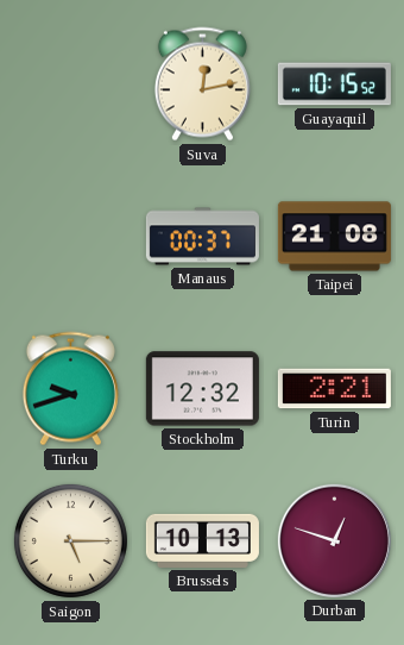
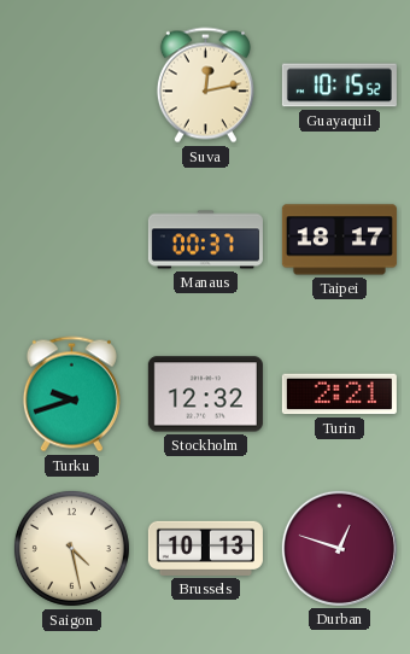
Taipei: 21:08 -> 18:17 (339, 240)
Saigon: 5:15 -> 4:28 (71, 548)
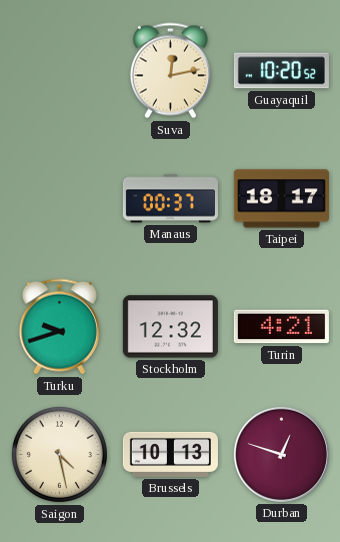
Guayaquil: 10:15 -> 10:20 (281, 71)
Turin: 2:21 -> 4:21 (281, 327)
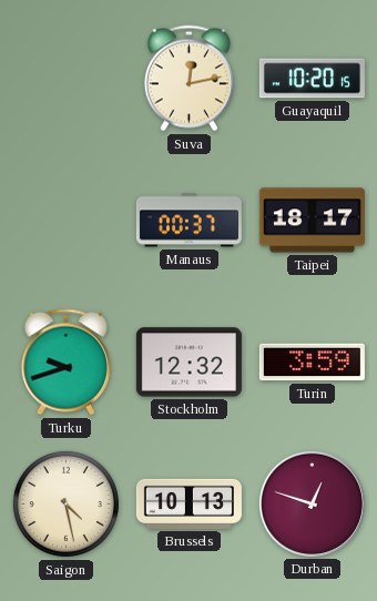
Guayaquil: 10:20:52 -> 10:20:15 (312, 79)
Turin: 4:21 -> 3:59 (312, 363)
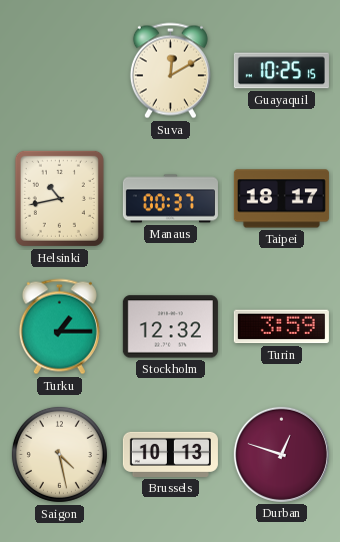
Suva: 12:13 -> 12:10 (170, 71)
Guayaquil: 10:20 -> 10:25 (281, 71)
Helsinki: none -> 10:43 (59, 198)
Turku: 9:42 -> 1:15 (59, 327)
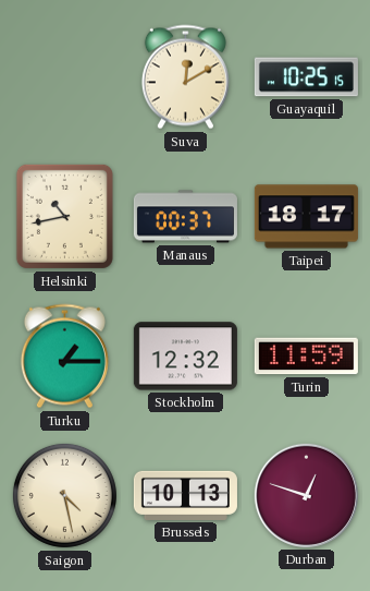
Turin: 3:59 -> 11:59 (306, 357)
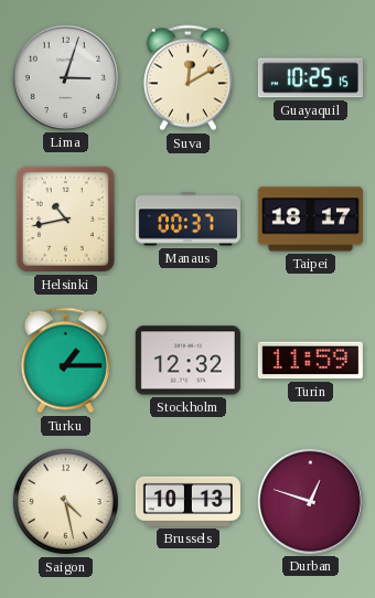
Lima: none -> 3:03 (65, 77)
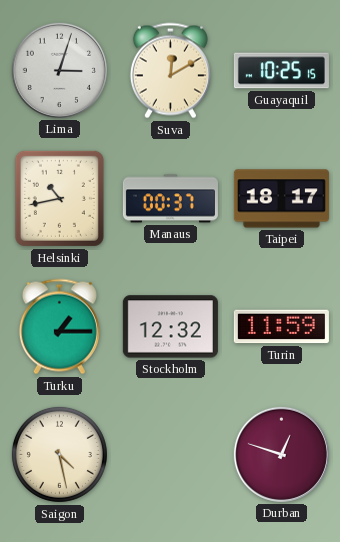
Brussels: 10:13 -> none (187, 501)
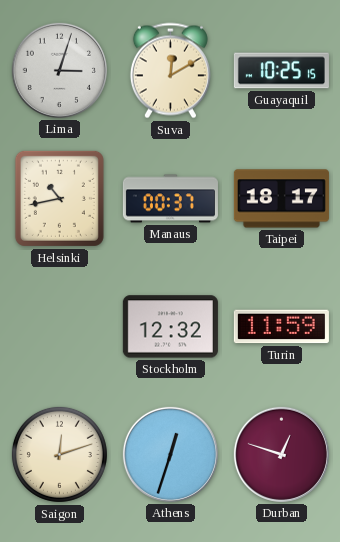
Turku: 1:15 -> none (59, 327)
Saigon: 4:28 -> 12:12 (59, 454)
Athens: none -> 12:33 (170, 454)
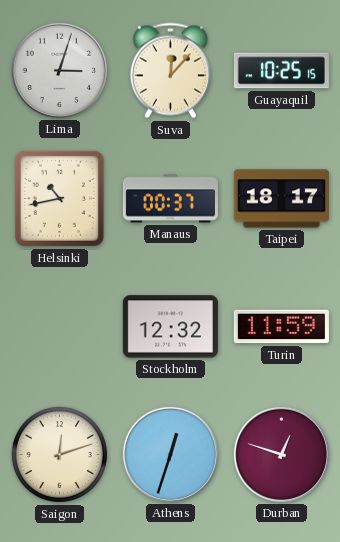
Suva: 12:10 -> 12:07 (170, 71)
